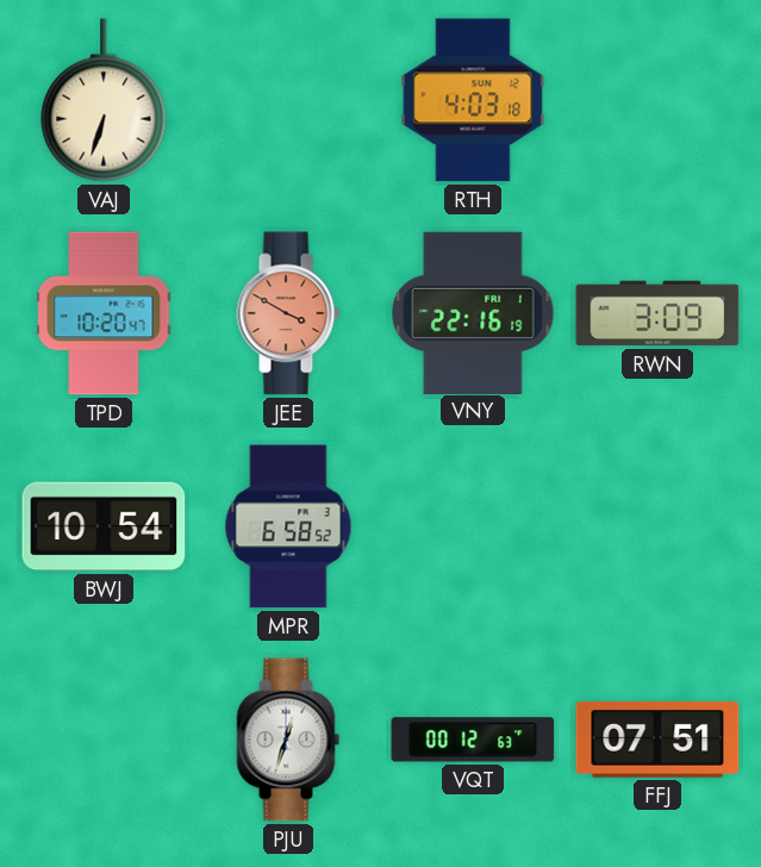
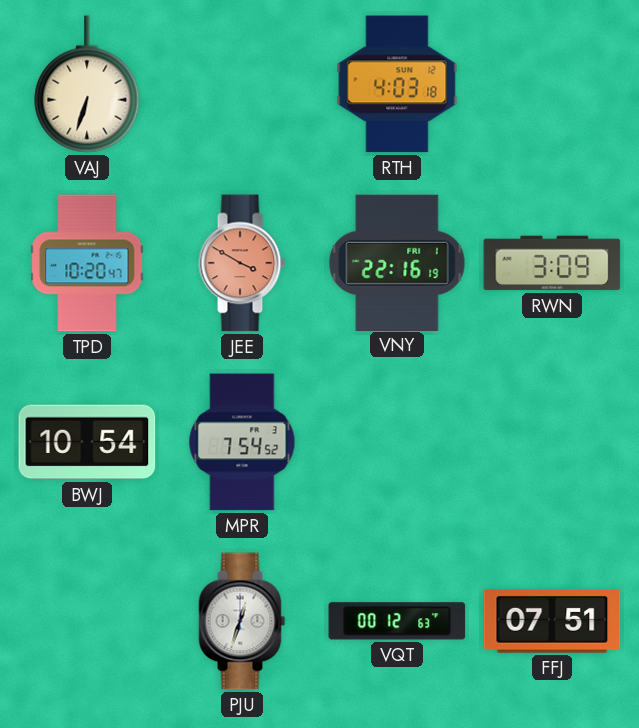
MPR: 6:58 -> 7:54 (242, 442)
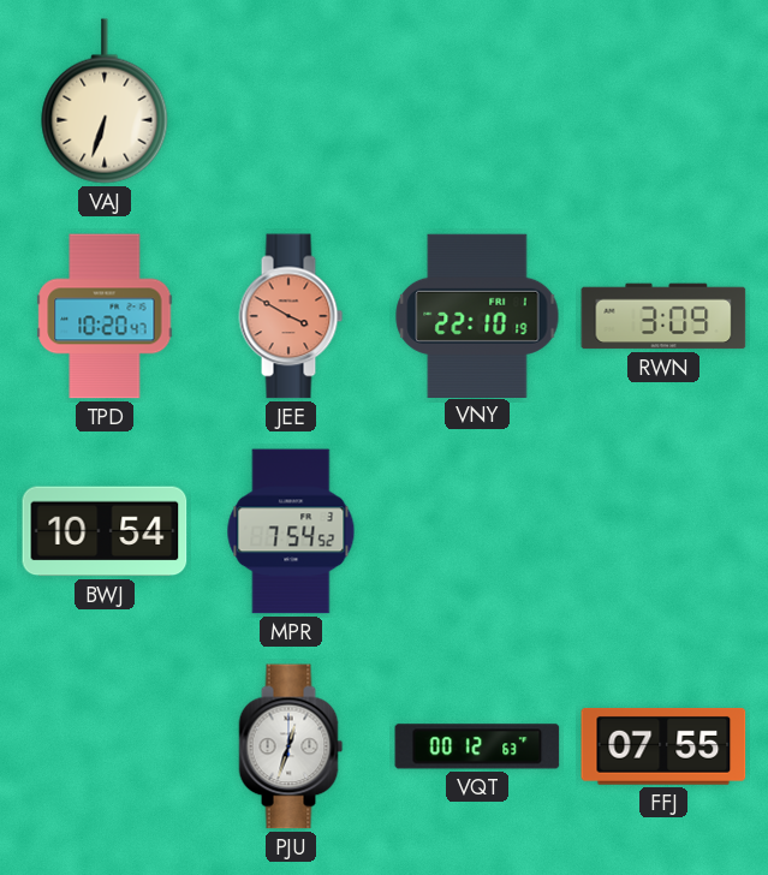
RTH: 4:03 -> none (397, 84)
VNY: 22:16 -> 22:10 (477, 315)
FFJ: 07:51 -> 07:55 (663, 748)
